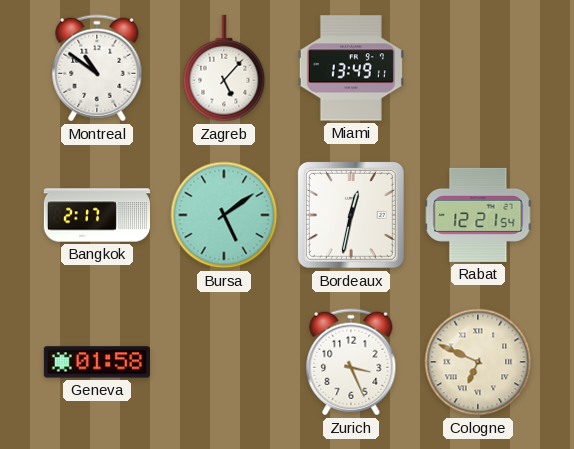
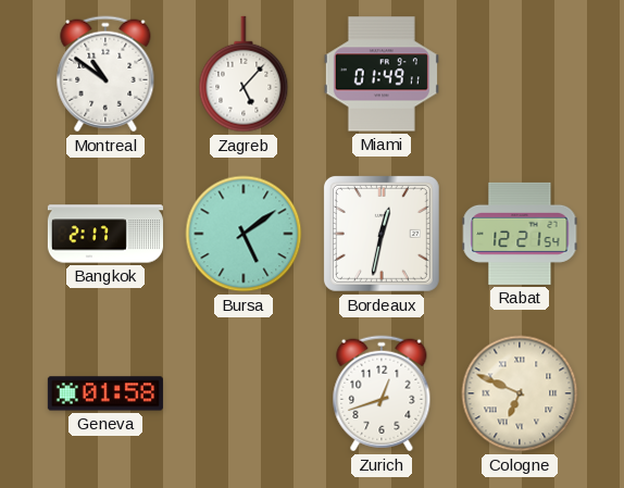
Miami: 13:49 -> 01:49 (382, 74)
Zurich: 3:26 -> 12:42 (382, 393)
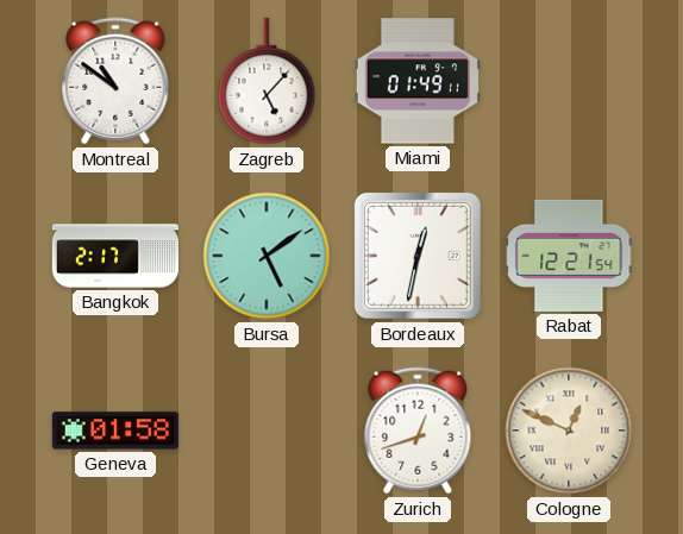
Cologne: 6:49 -> 12:49 (569, 431)
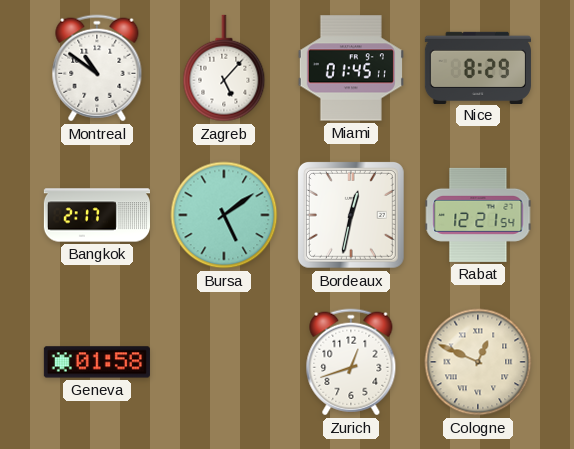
Miami: 01:49 -> 01:45 (351, 68)
Nice: none -> 8:29 (478, 67)
